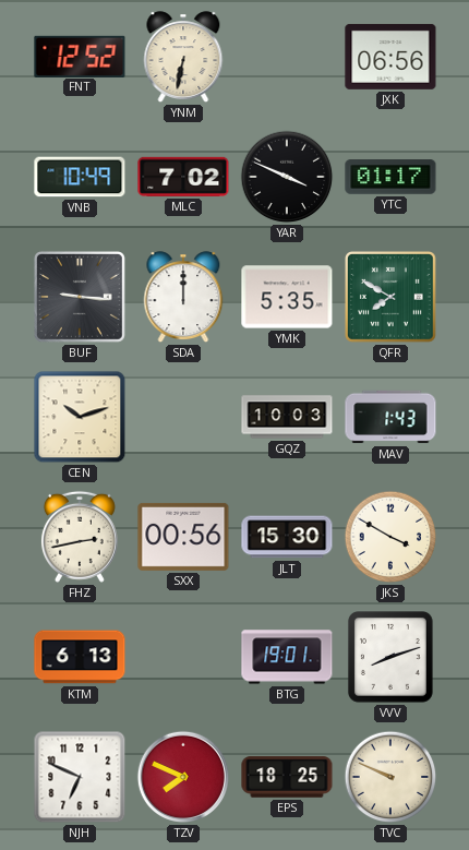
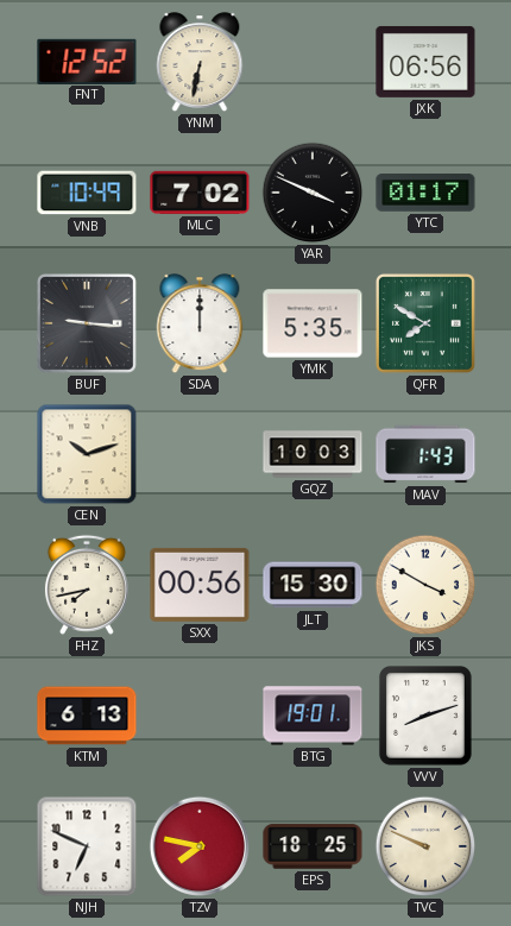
FHZ: 2:43 -> 7:43 (87, 585)
TZV: 7:49 -> 7:47 (200, 846)
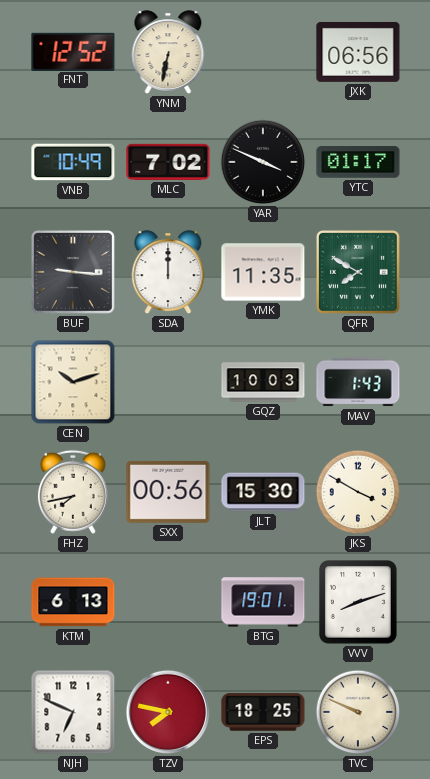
YMK: 5:35 -> 11:35 (263, 272)
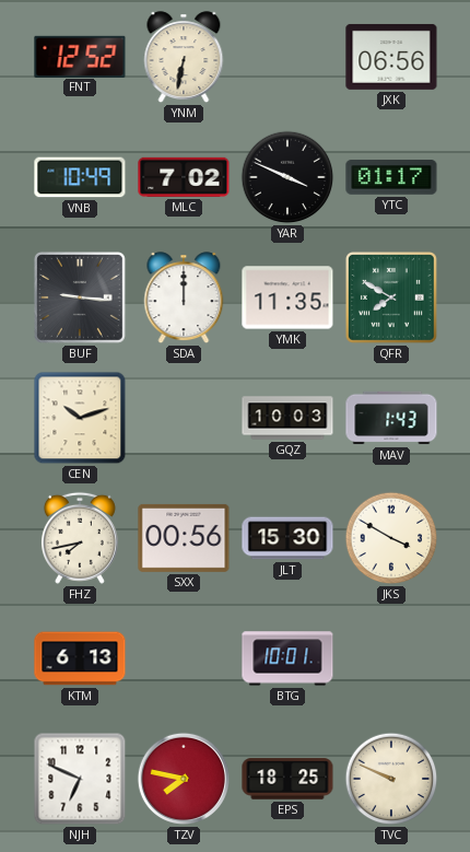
BTG: 19:01 -> 10:01 (287, 658)
VVV: 8:12 -> none (358, 603)
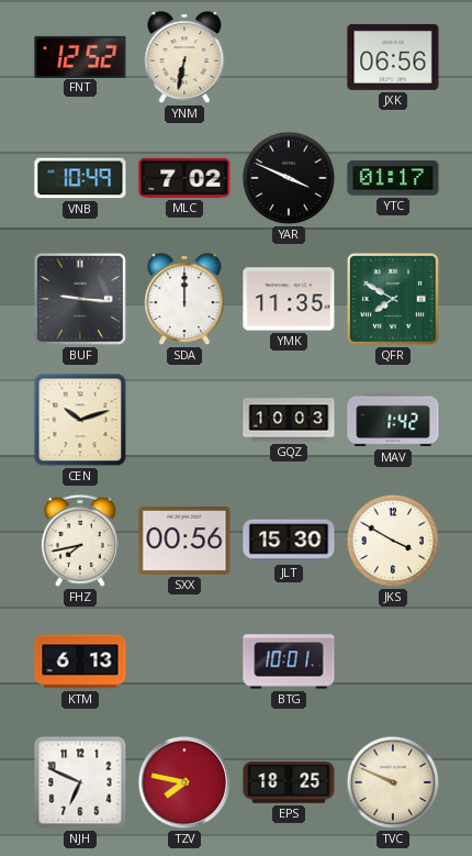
MAV: 1:43 -> 1:42 (393, 420)
